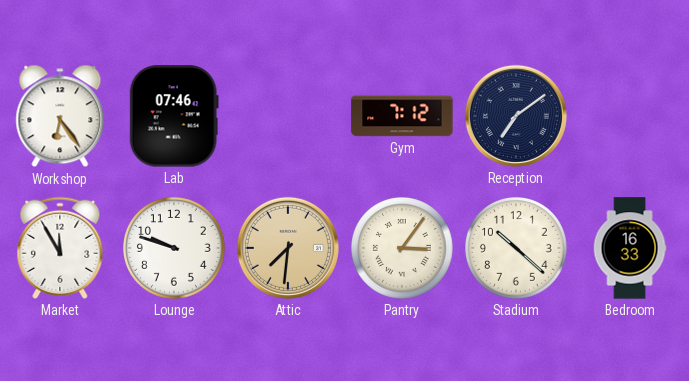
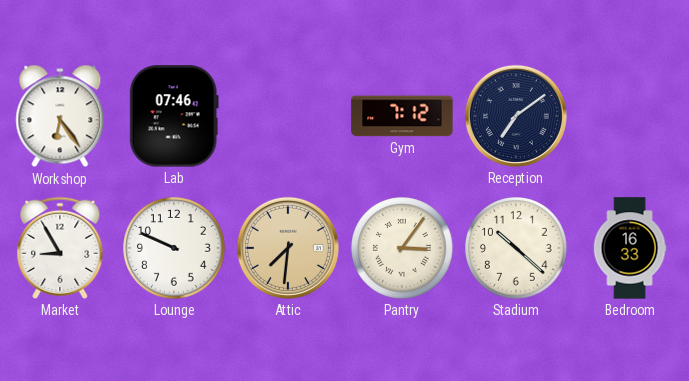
Market: 11:55 -> 8:55 (60, 248)
Lounge: 9:48 -> 9:49 (175, 249)
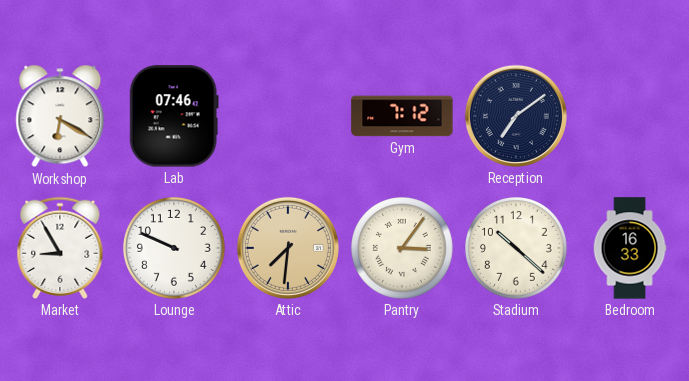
Workshop: 6:24 -> 6:20 (60, 116)
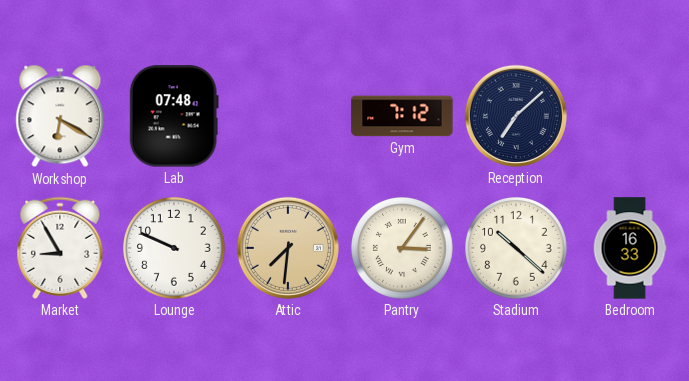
Lab: 07:46 -> 07:48 (174, 116)
Reception: 7:09 -> 7:08 (516, 116)
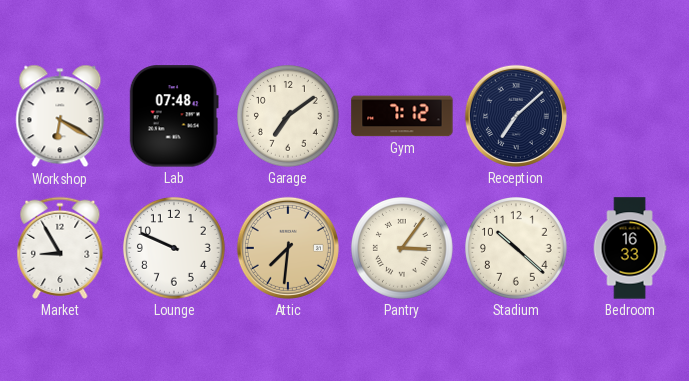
Garage: none -> 7:09 (289, 117)
